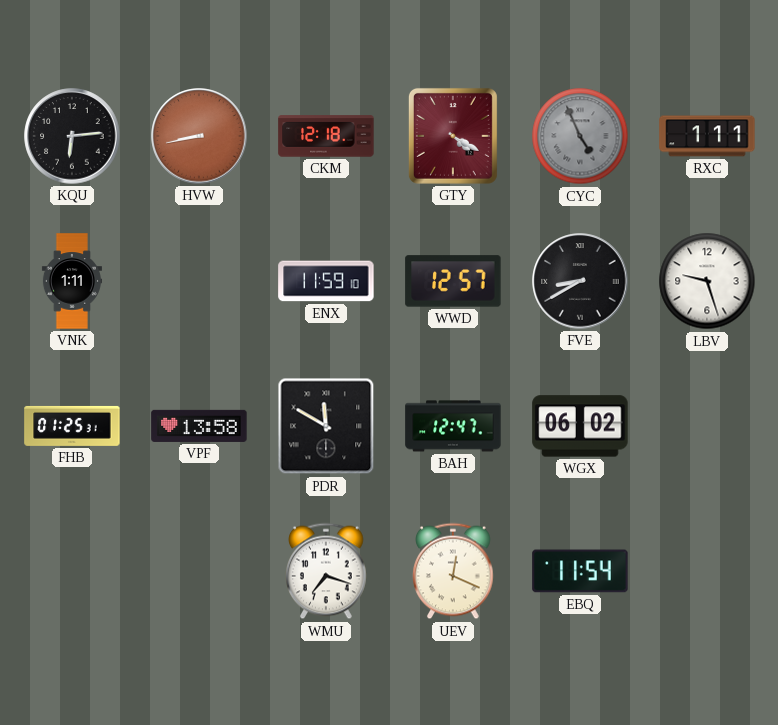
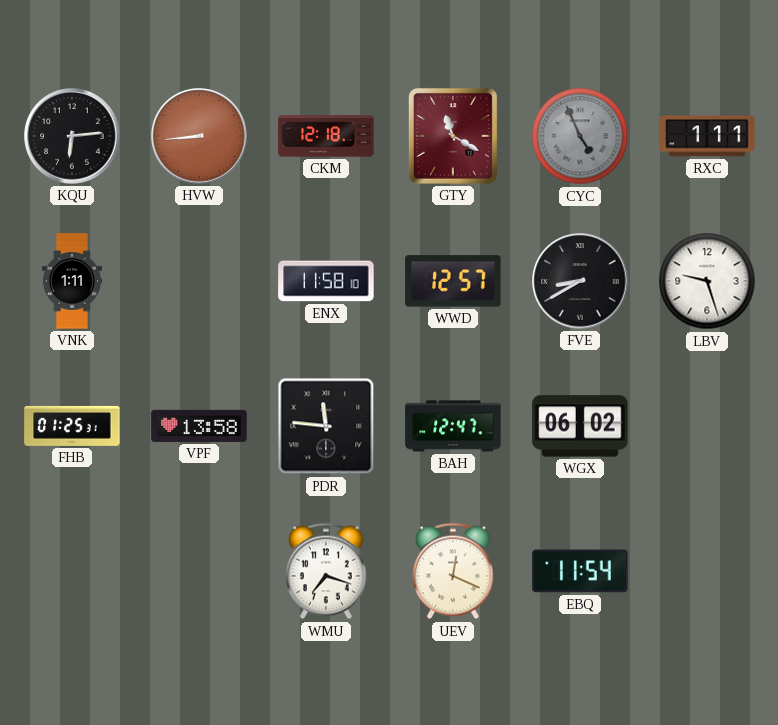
HVW: 8:43 -> 8:44 (199, 136)
GTY: 4:20 -> 11:20 (453, 136)
ENX: 11:59 -> 11:58 (326, 281)
PDR: 11:50 -> 11:46 (326, 426)
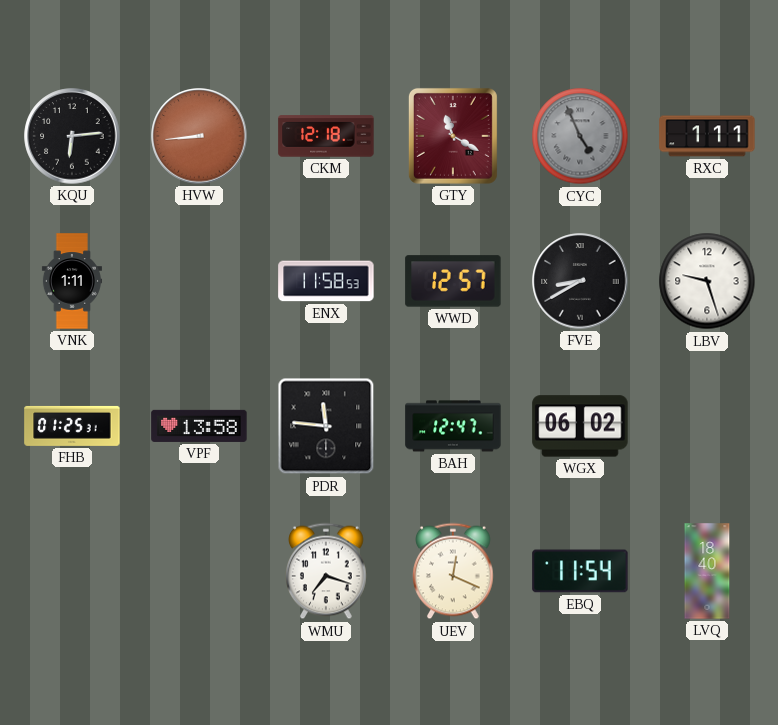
ENX: 11:58:10 -> 11:58:53 (326, 281)
LVQ: none -> 18:40 (707, 571)
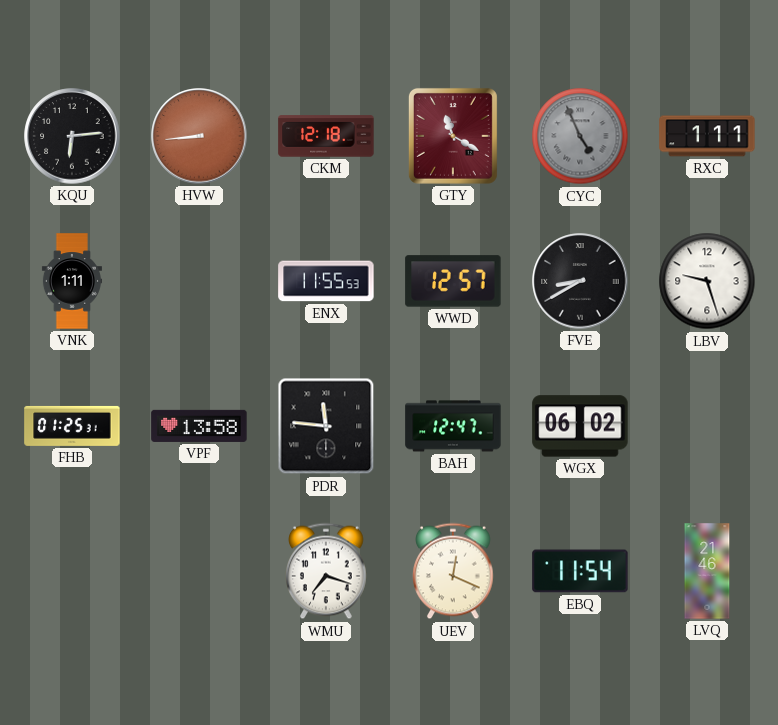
ENX: 11:58 -> 11:55 (326, 281)
LVQ: 18:40 -> 21:46 (707, 571)
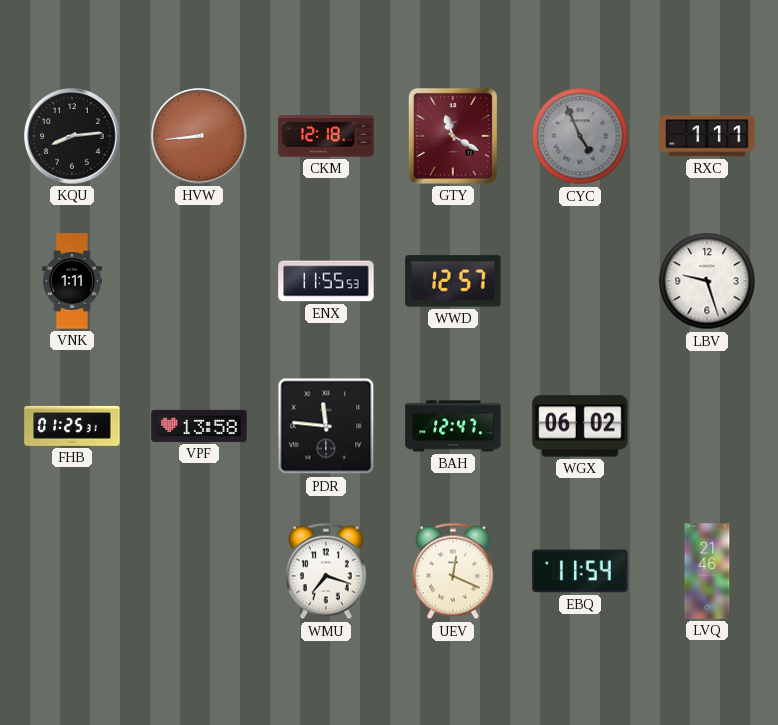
KQU: 6:14 -> 8:14 (72, 136)
FVE: 8:40 -> none (580, 281)
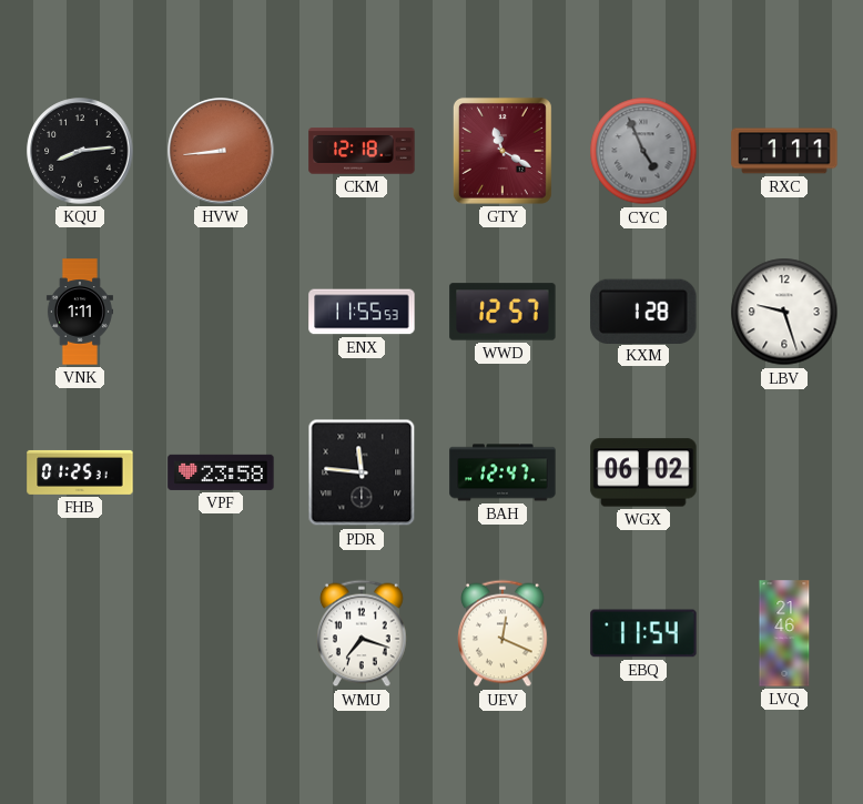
KXM: none -> 1:28 (643, 311)
VPF: 13:58 -> 23:58 (221, 472)
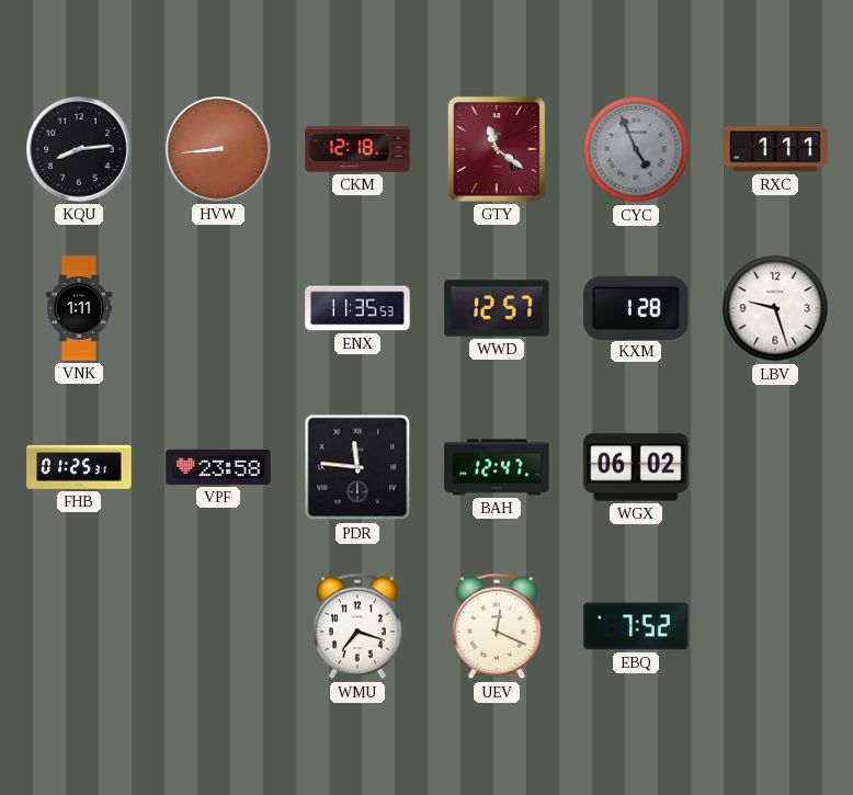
GTY: 11:20 -> 11:21 (497, 149)
ENX: 11:55 -> 11:35 (357, 308)
EBQ: 11:54 -> 7:52 (636, 626)
LVQ: 21:46 -> none (784, 633)
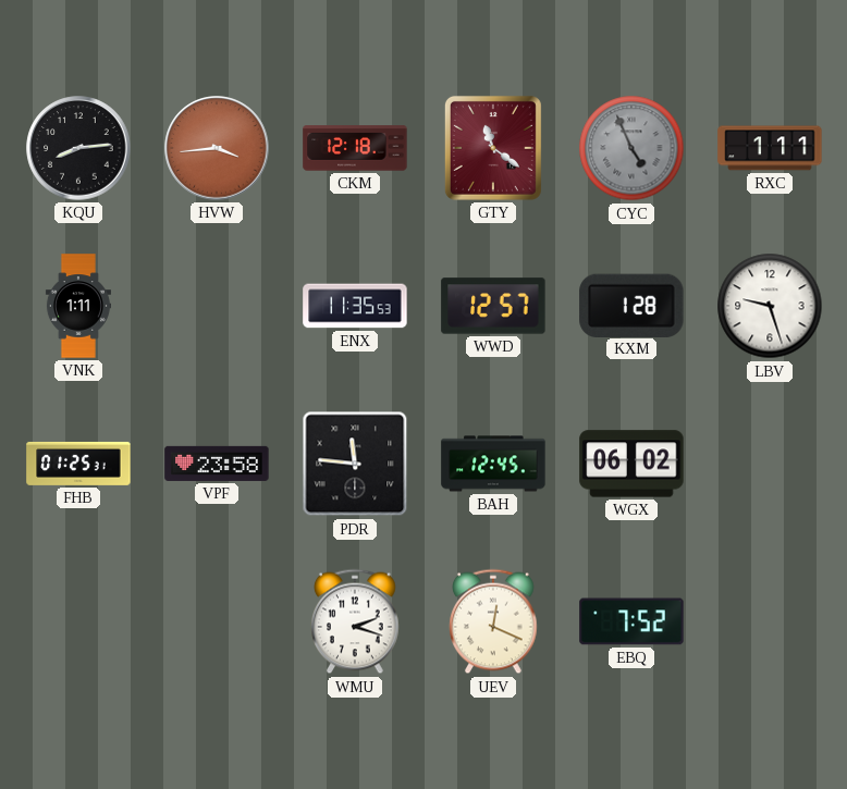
HVW: 8:44 -> 3:44 (217, 148)
BAH: 12:47 -> 12:45 (493, 464)
WMU: 7:18 -> 2:18 (356, 621)
